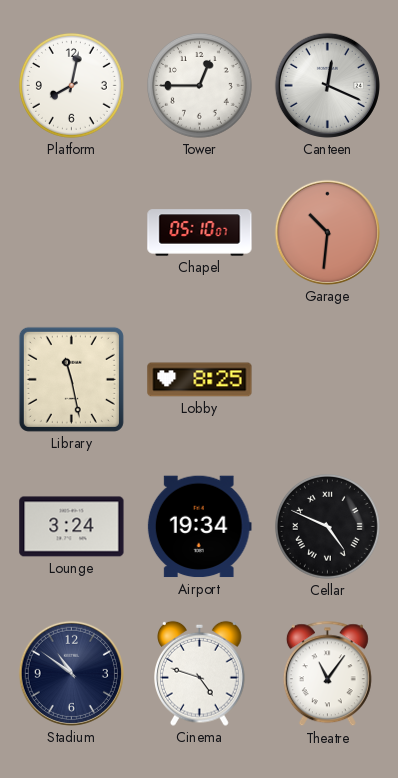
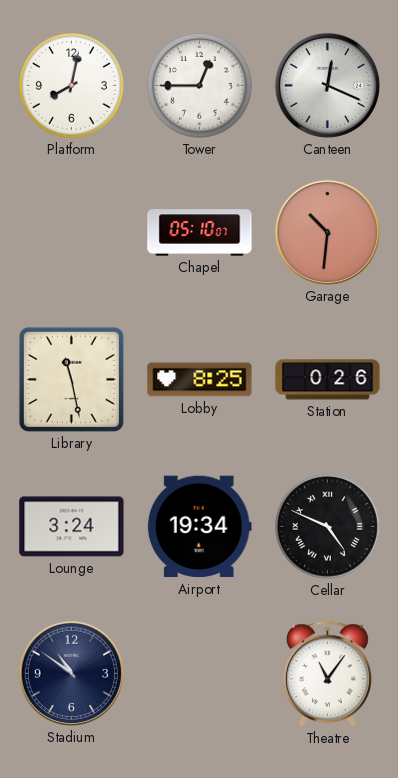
Station: none -> 0:26 (328, 380)
Cinema: 4:48 -> none (200, 673)
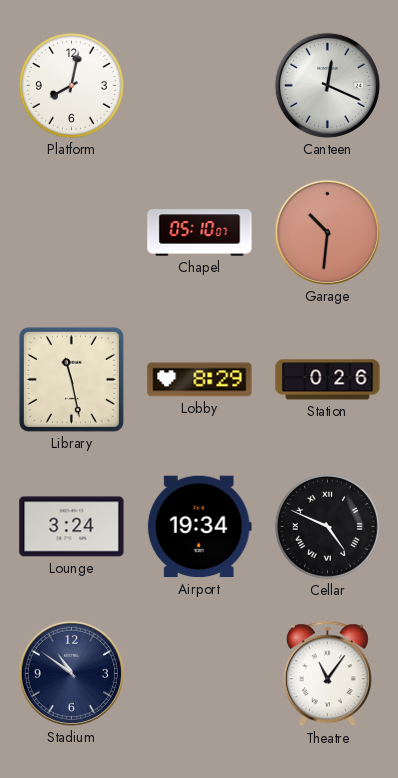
Tower: 12:45 -> none (200, 86)
Lobby: 8:25 -> 8:29 (200, 380)
